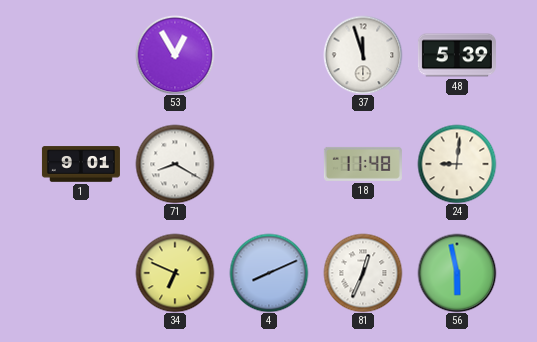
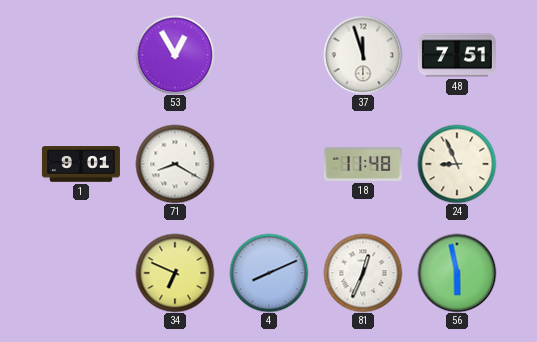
48: 5:39 -> 7:51 (457, 55)
24: 9:01 -> 8:56 (457, 164)
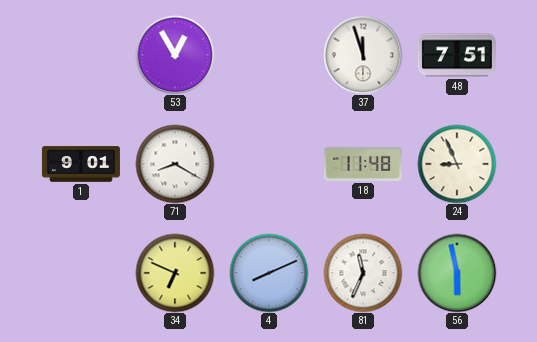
81: 12:34 -> 11:34 (363, 273)
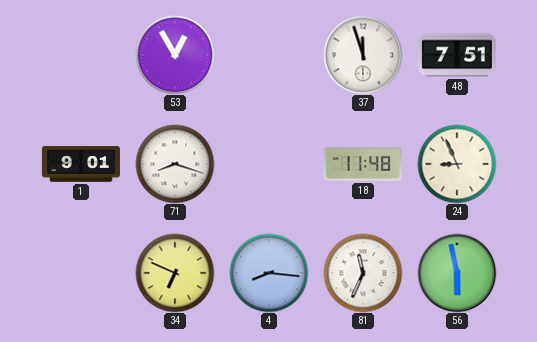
71: 8:20 -> 8:18 (175, 164)
4: 8:11 -> 8:16 (269, 273)
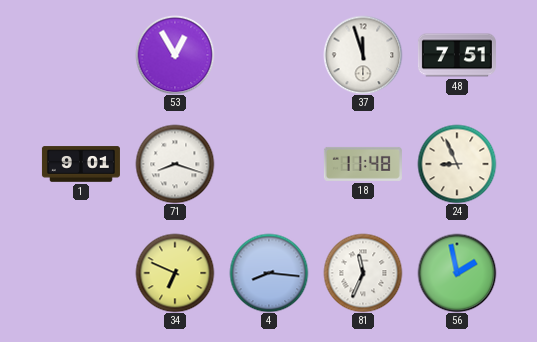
56: 5:58 -> 1:58 (457, 273)
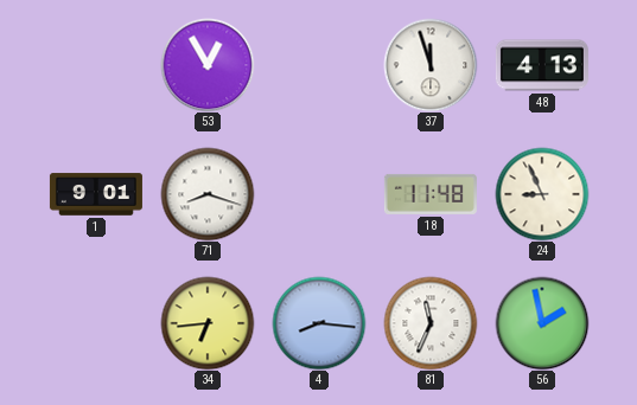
48: 7:51 -> 4:13 (542, 65)
34: 6:49 -> 6:44 (208, 323)
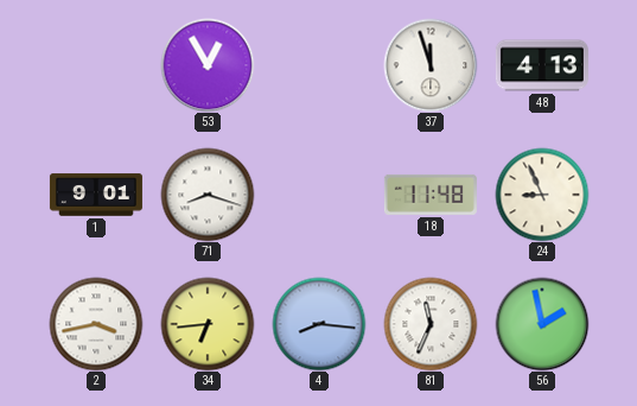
2: none -> 3:43 (96, 324)
